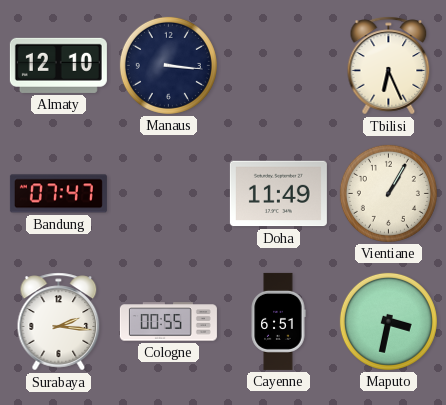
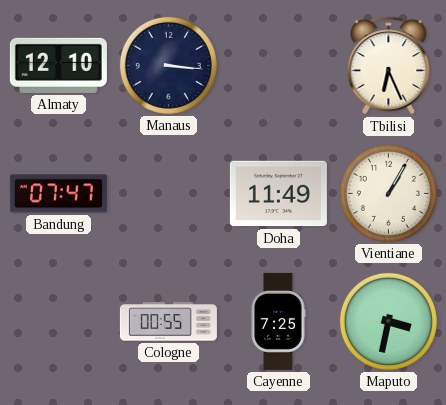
Surabaya: 2:16 -> none (59, 322)
Cayenne: 6:51 -> 7:25 (278, 321)
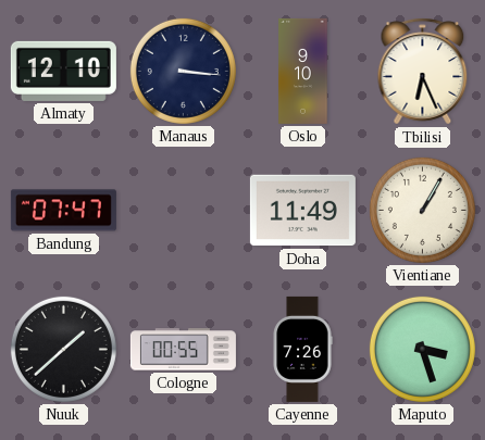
Oslo: none -> 9:10 (303, 71)
Nuuk: none -> 1:38 (63, 349)
Cayenne: 7:25 -> 7:26 (302, 349)
Maputo: 3:32 -> 3:27 (422, 349)
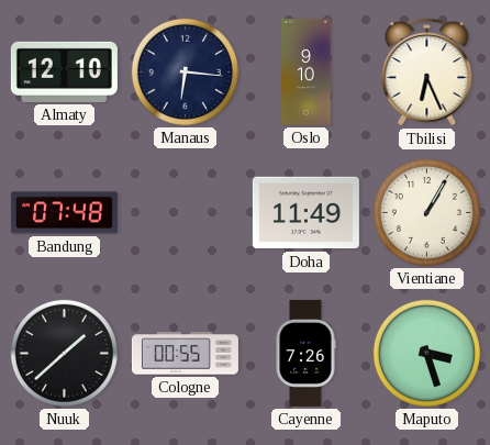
Manaus: 3:16 -> 6:16 (185, 71)
Bandung: 07:47 -> 07:48 (64, 213)
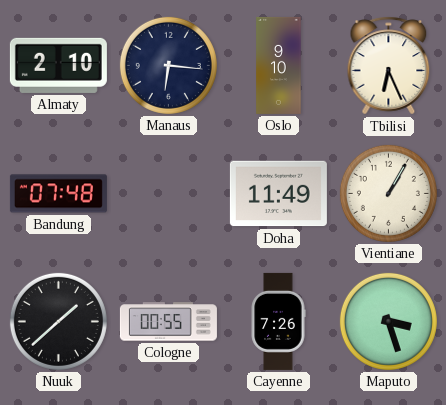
Almaty: 12:10 -> 2:10 (58, 65)
